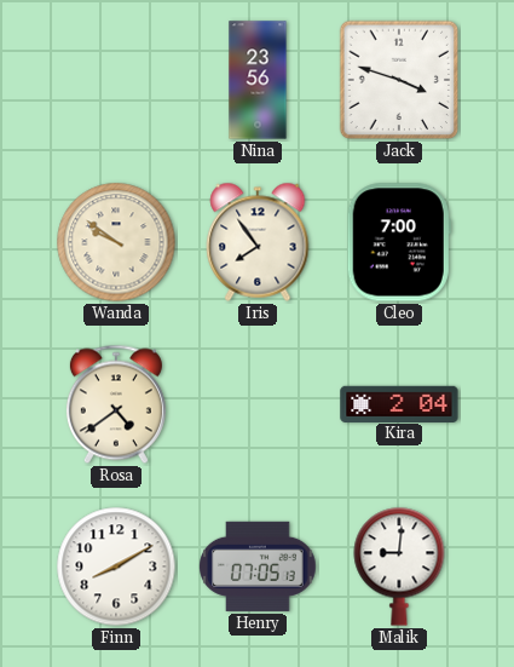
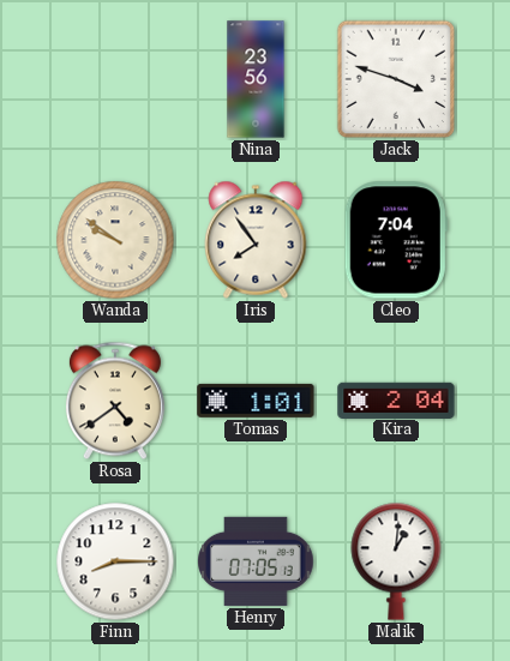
Cleo: 7:00 -> 7:04 (396, 240)
Tomas: none -> 1:01 (256, 401)
Finn: 8:10 -> 8:15 (115, 561)
Malik: 9:01 -> 1:01 (396, 561)
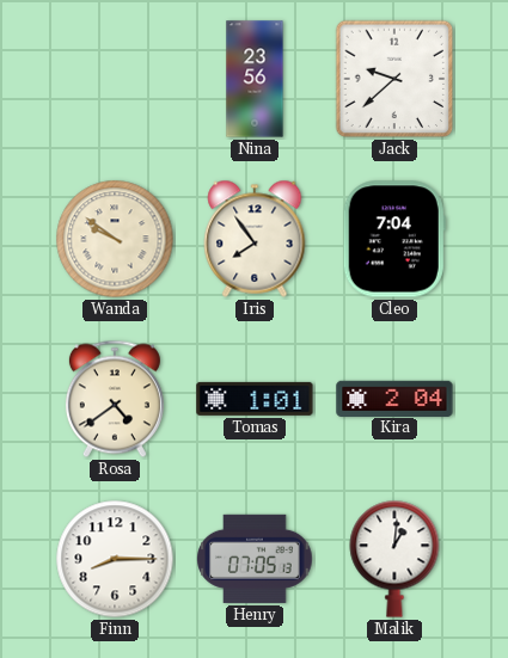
Jack: 3:48 -> 9:38 (394, 79)
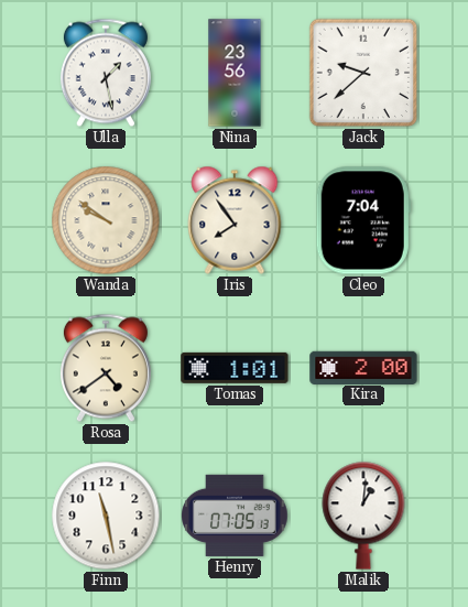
Ulla: none -> 1:28 (106, 73)
Kira: 2:04 -> 2:00 (363, 367)
Finn: 8:15 -> 11:28 (106, 516)
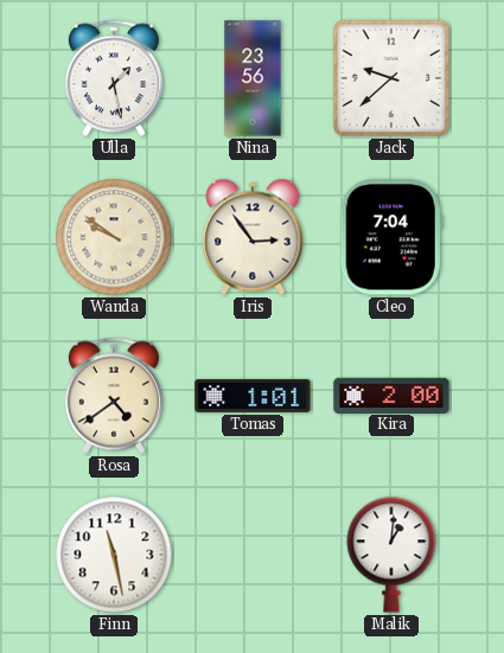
Iris: 7:54 -> 2:54 (253, 237)
Henry: 07:05 -> none (235, 516)
